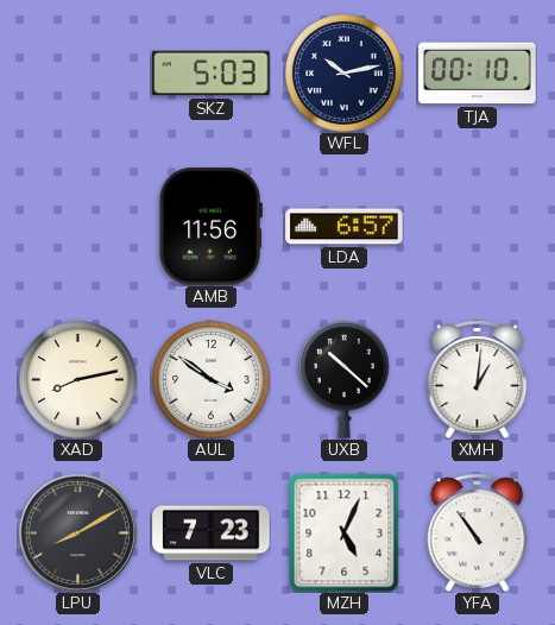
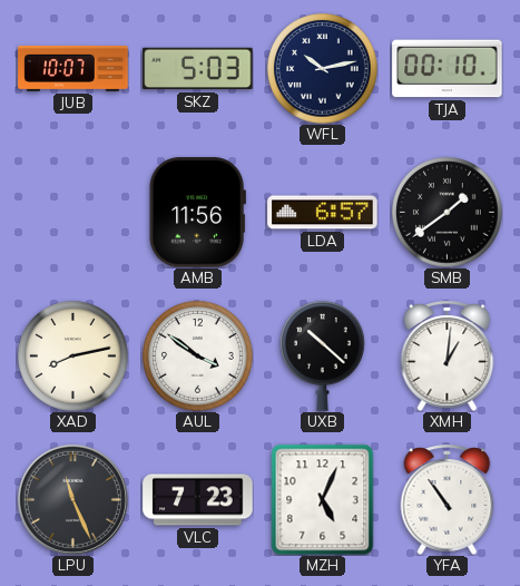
JUB: none -> 10:07 (73, 68)
SMB: none -> 1:39 (448, 213)
LPU: 8:10 -> 11:26 (72, 499)
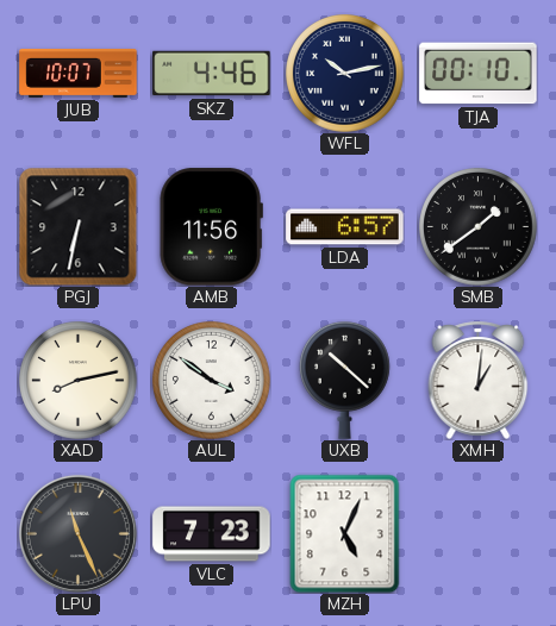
SKZ: 5:03 -> 4:46 (212, 74)
PGJ: none -> 6:32 (77, 226)
YFA: 10:54 -> none (448, 499)
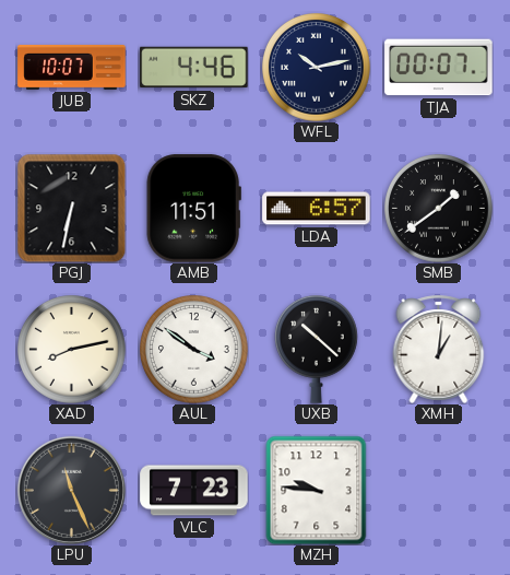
TJA: 00:10 -> 00:07 (439, 68)
AMB: 11:56 -> 11:51 (193, 209)
MZH: 5:04 -> 9:46 (317, 490)
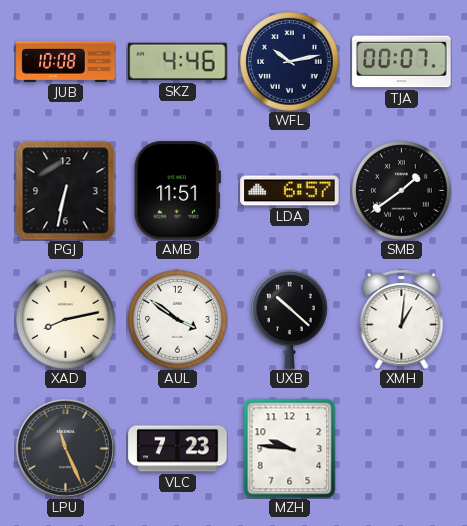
JUB: 10:07 -> 10:08 (66, 61)
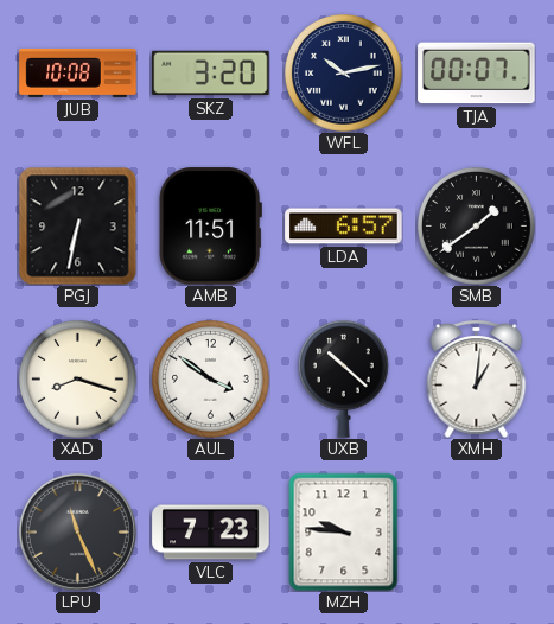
SKZ: 4:46 -> 3:20 (211, 74)
XAD: 8:13 -> 8:18 (78, 380)
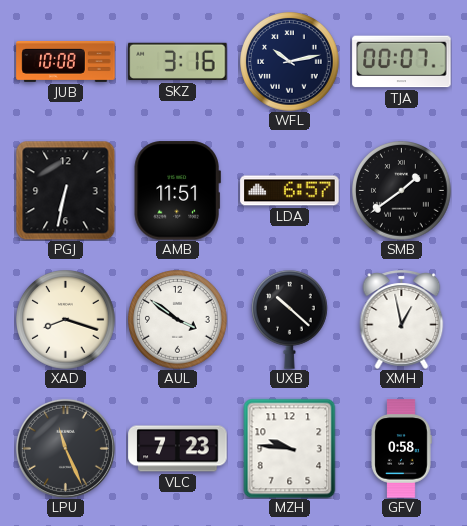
SKZ: 3:20 -> 3:16 (178, 62)
XMH: 1:01 -> 12:58 (402, 319)
GFV: none -> 0:58 (401, 449)
